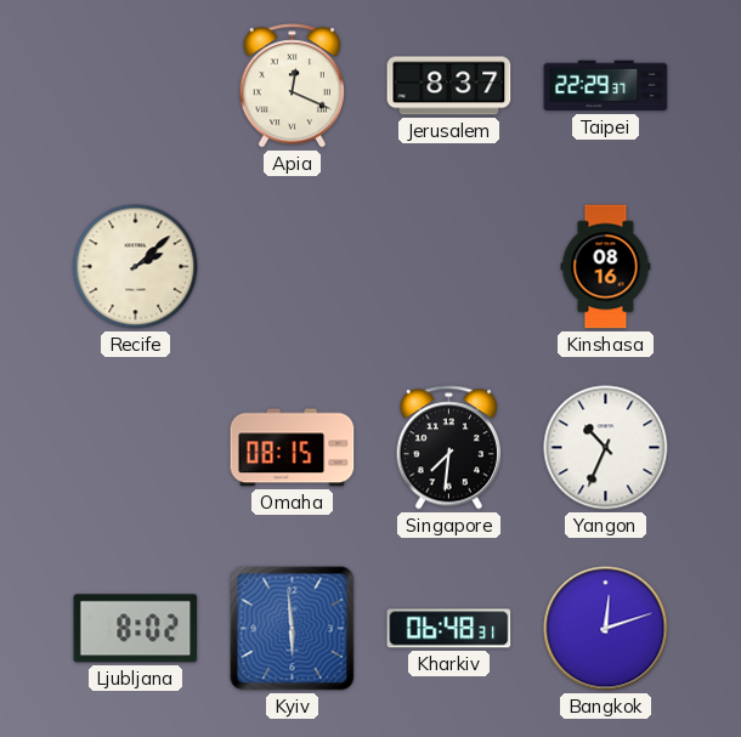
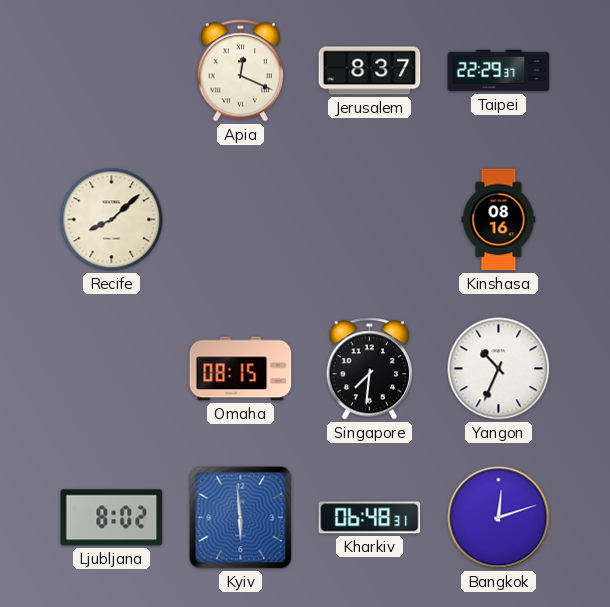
Recife: 2:08 -> 8:08 (112, 220)
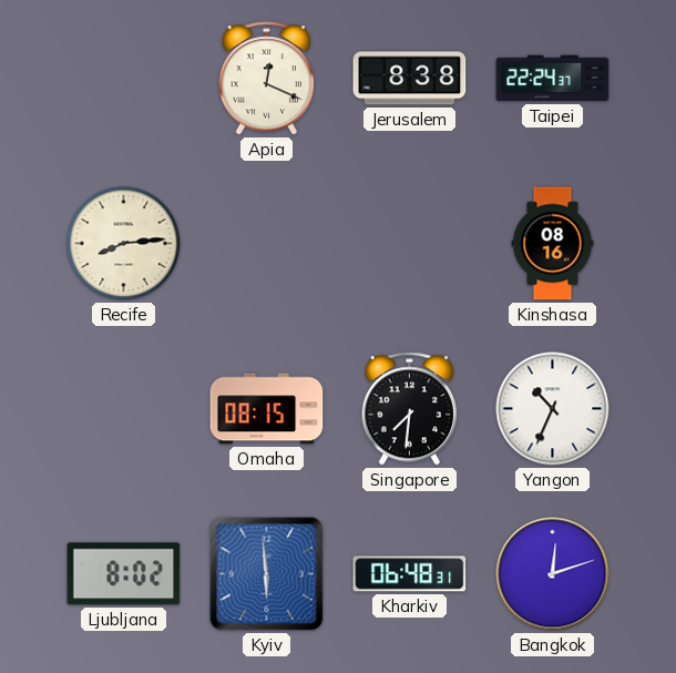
Jerusalem: 8:37 -> 8:38 (410, 79)
Taipei: 22:29 -> 22:24 (553, 79)
Recife: 8:08 -> 8:14 (124, 244)
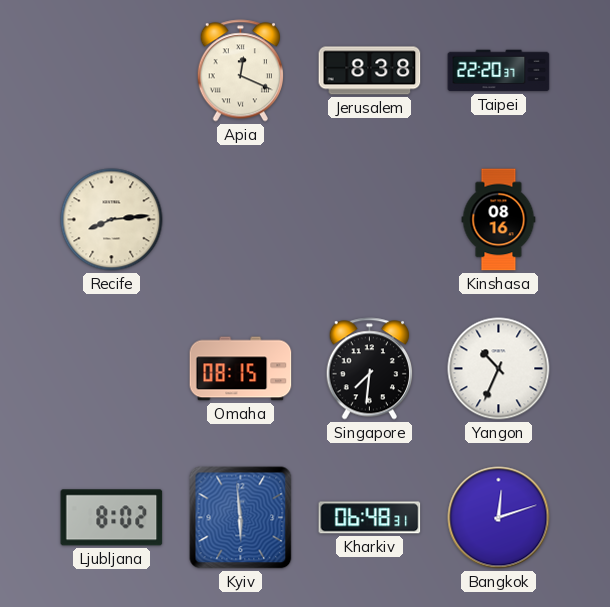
Taipei: 22:24 -> 22:20 (499, 71)
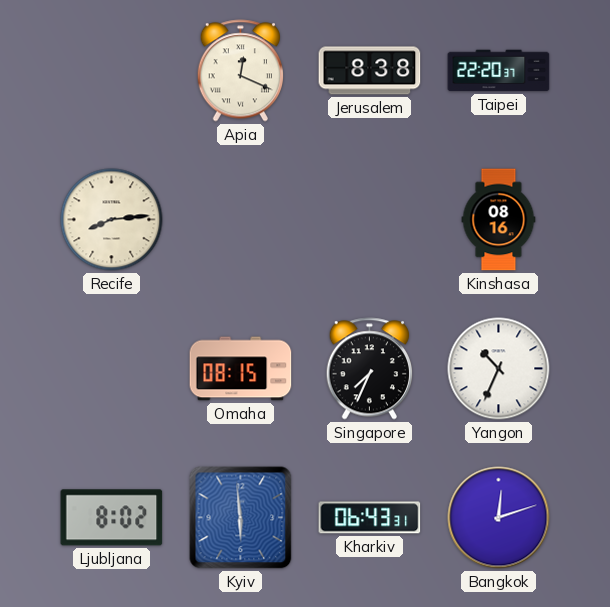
Singapore: 7:31 -> 7:34 (369, 369)
Kharkiv: 06:48 -> 06:43 (370, 518)
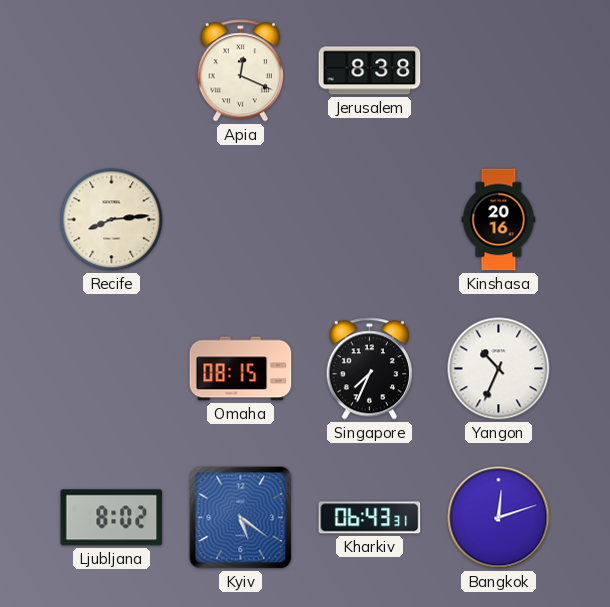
Taipei: 22:20 -> none (499, 71)
Kinshasa: 08:16 -> 20:16 (499, 220)
Kyiv: 5:59 -> 5:21 (241, 518)
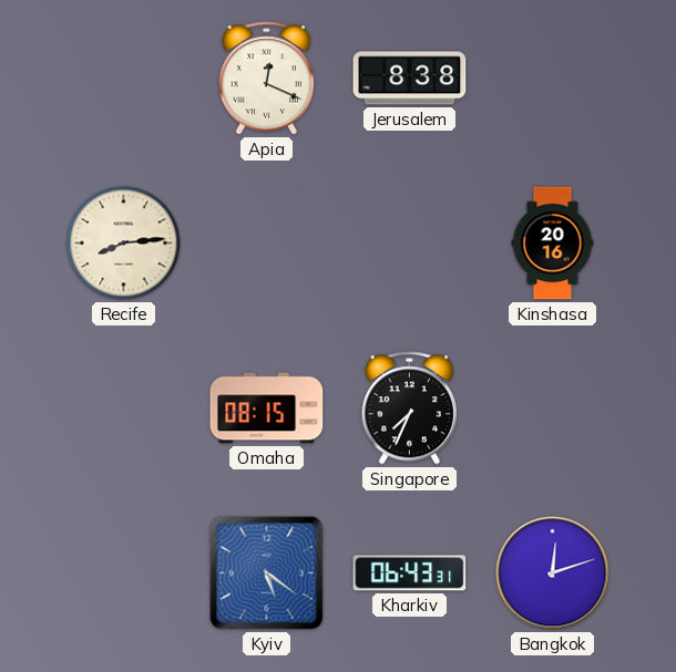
Yangon: 10:34 -> none (499, 369)
Ljubljana: 8:02 -> none (112, 518)
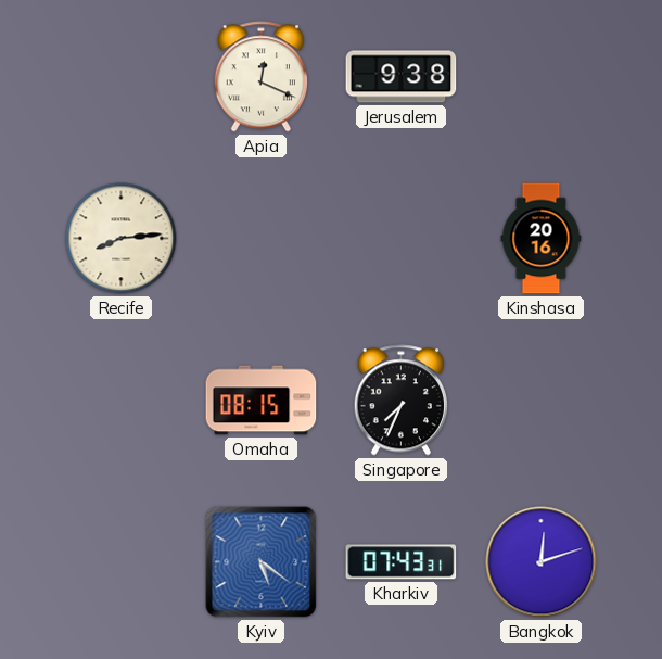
Jerusalem: 8:38 -> 9:38 (402, 77)
Kharkiv: 06:43 -> 07:43 (402, 562)
